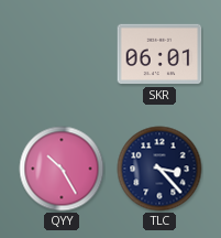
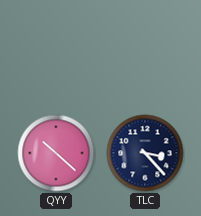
SKR: 06:01 -> none (159, 54)
QYY: 10:25 -> 10:22 (56, 153)
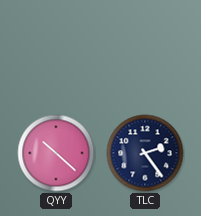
TLC: 3:23 -> 2:24 (145, 153)
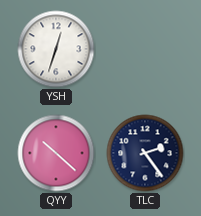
YSH: none -> 12:33 (56, 49)
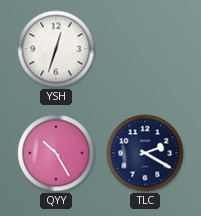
QYY: 10:22 -> 10:25 (56, 153)
TLC: 2:24 -> 2:20 (145, 153)
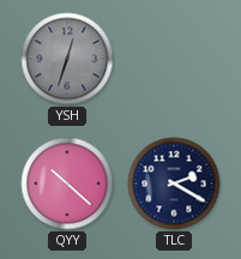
YSH dial: white -> grey (67, 59)
QYY: 10:25 -> 10:22 (67, 183)
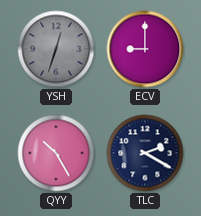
ECV: none -> 9:00 (145, 49)
QYY: 10:22 -> 10:25 (56, 153)
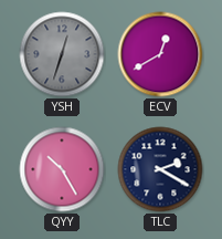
ECV: 9:00 -> 12:40 (160, 54)
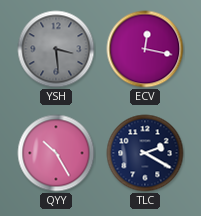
YSH: 12:33 -> 3:29 (56, 49)
ECV: 12:40 -> 12:17 (145, 49)
